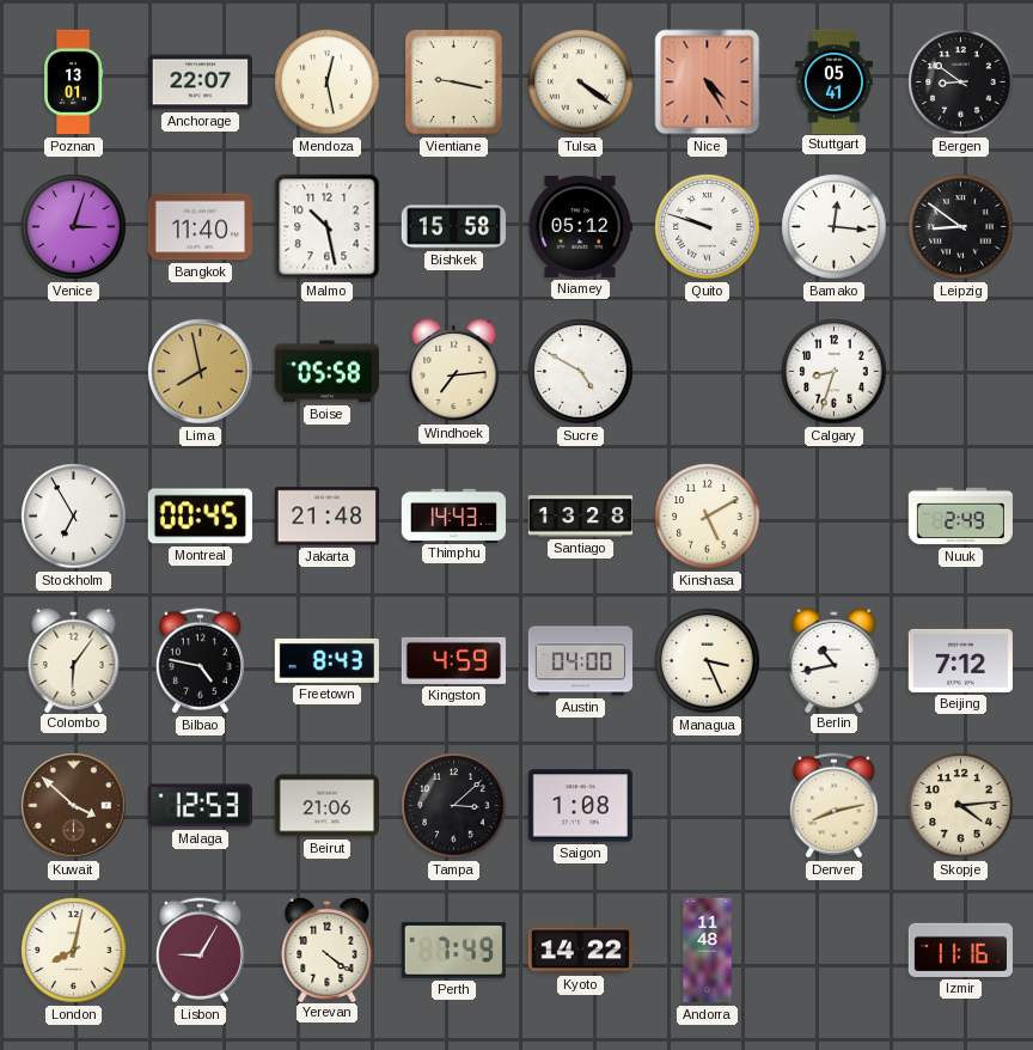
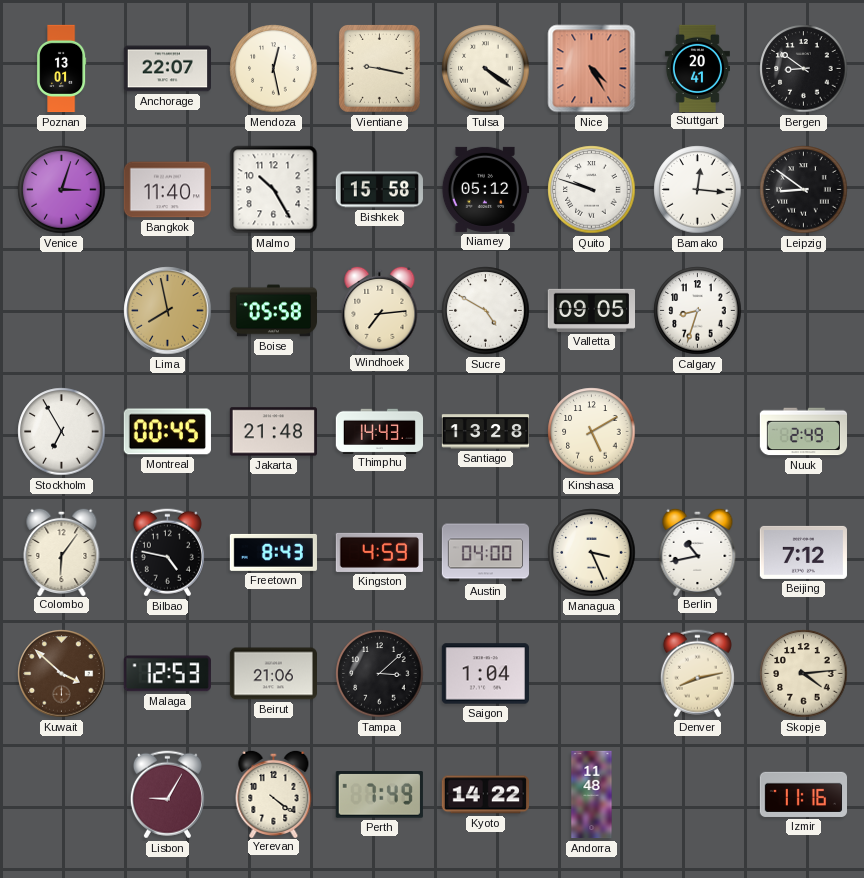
Stuttgart: 05:41 -> 20:41 (697, 68)
Malmo: 10:28 -> 10:25 (274, 190)
Valletta: none -> 09:05 (591, 310)
Saigon: 1:08 -> 1:04 (485, 674)
London: 8:02 -> none (74, 951)
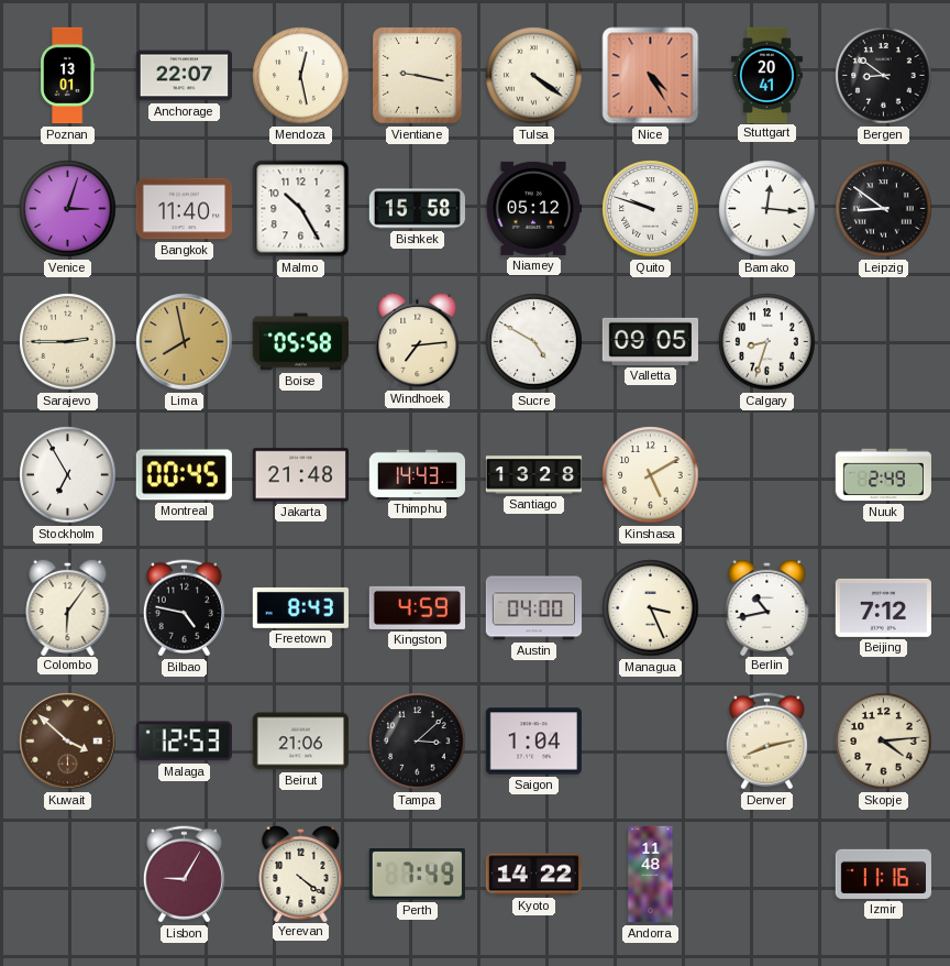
Sarajevo: none -> 2:45 (68, 342)
